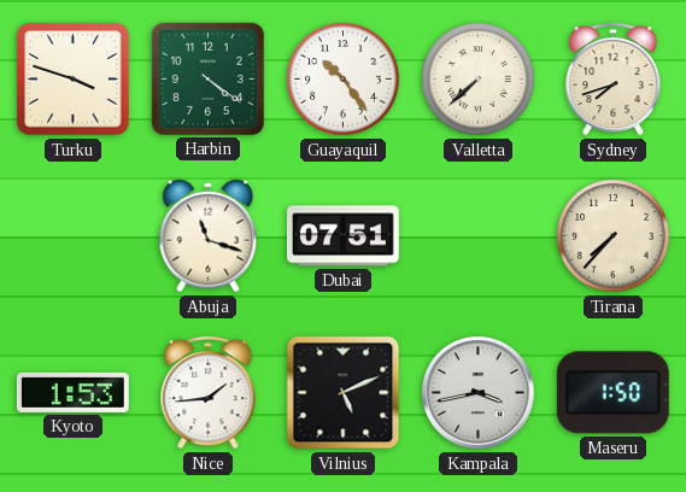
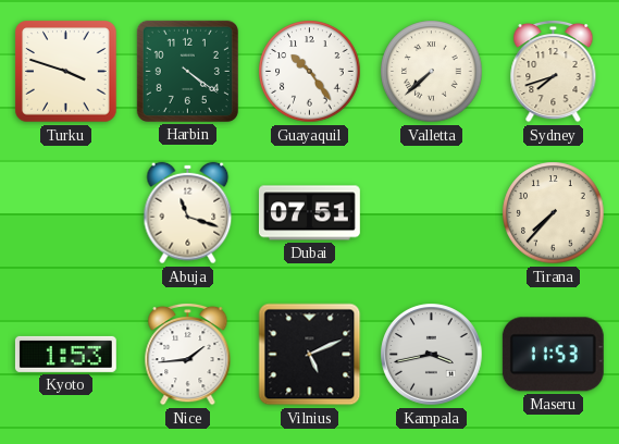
Maseru: 1:50 -> 11:53 (553, 355)
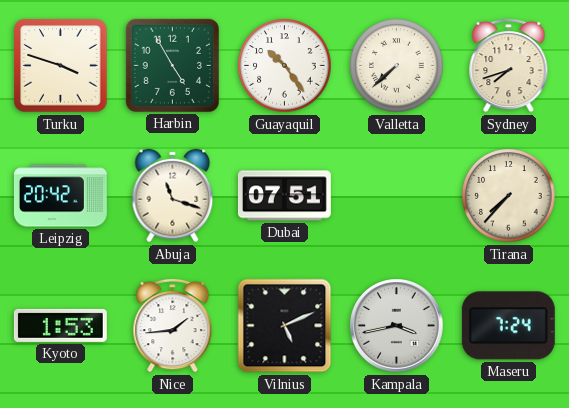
Harbin: 4:21 -> 4:55 (172, 65)
Leipzig: none -> 20:42 (60, 196)
Maseru: 11:53 -> 7:24 (508, 326)
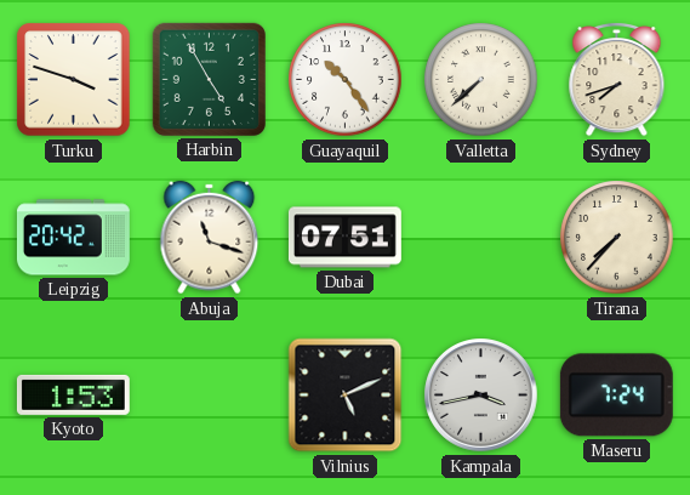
Nice: 1:44 -> none (173, 325)
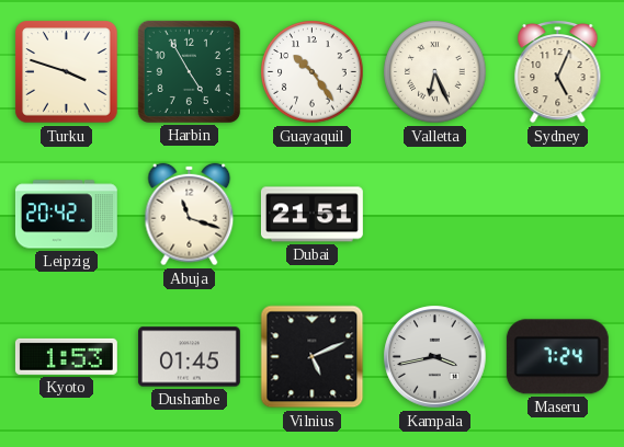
Valletta: 7:38 -> 6:26 (435, 72)
Sydney: 7:42 -> 5:04 (558, 71)
Dubai: 07:51 -> 21:51 (311, 215)
Tirana: 7:37 -> none (617, 238)
Dushanbe: none -> 01:45 (189, 357)
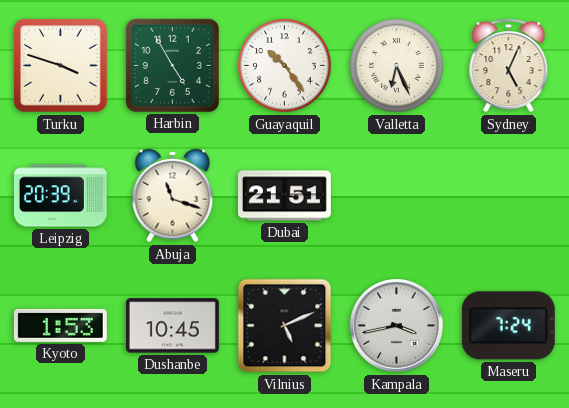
Leipzig: 20:42 -> 20:39 (60, 196)
Dushanbe: 01:45 -> 10:45 (172, 326)
